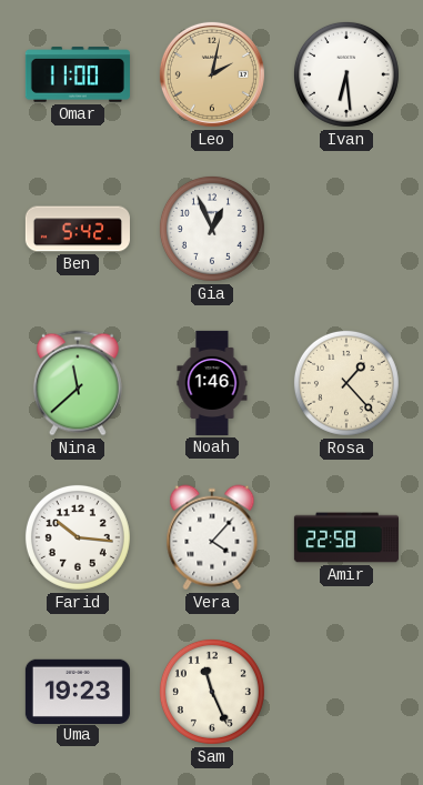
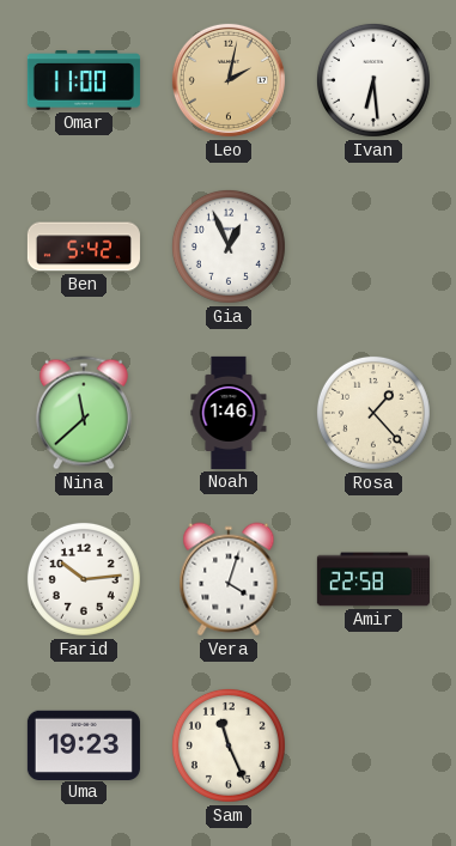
Farid: 10:16 -> 10:14 (84, 579)
Vera: 4:07 -> 4:03 (229, 579)
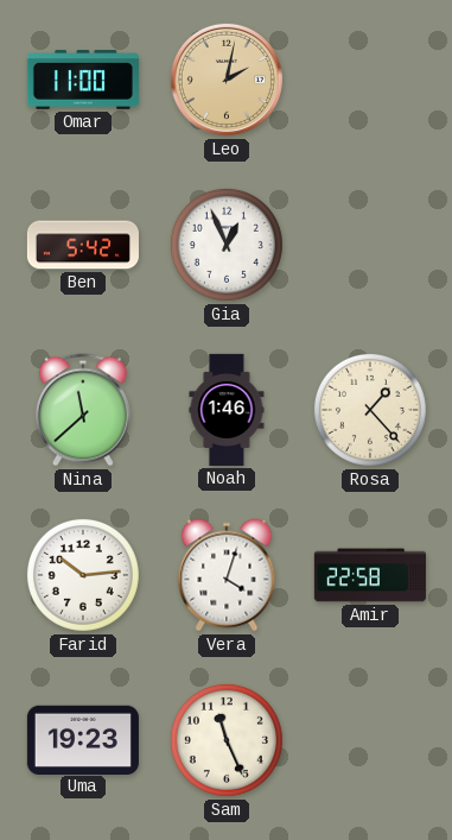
Ivan: 6:29 -> none (373, 80)
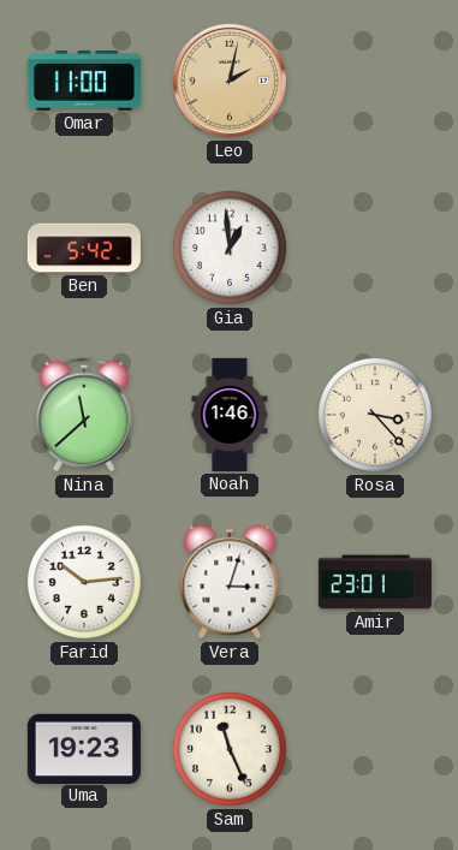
Gia: 12:56 -> 12:59 (230, 248)
Rosa: 1:23 -> 3:23 (375, 415)
Vera: 4:03 -> 3:03 (230, 582)
Amir: 22:58 -> 23:01 (375, 582)
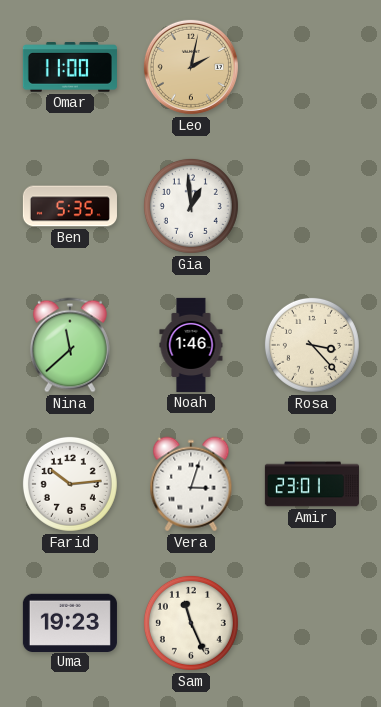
Ben: 5:42 -> 5:35 (70, 206)
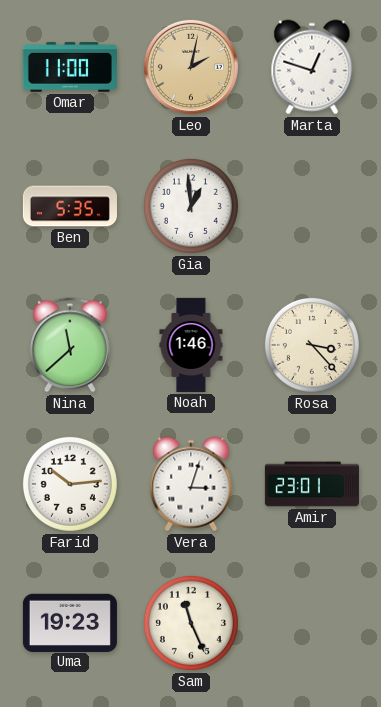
Marta: none -> 12:48 (312, 67)
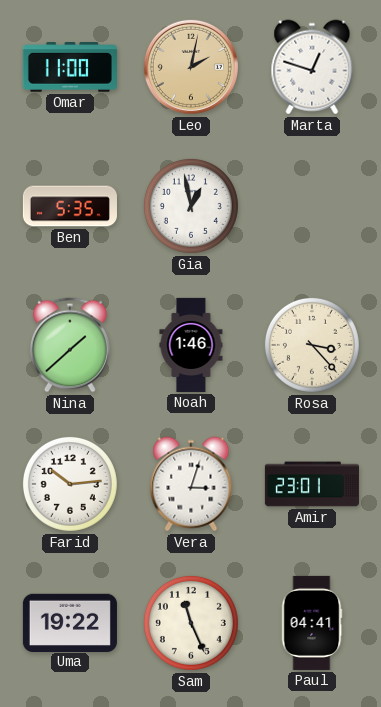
Gia: 12:59 -> 12:58 (191, 206)
Nina: 11:38 -> 1:38 (70, 345)
Uma: 19:23 -> 19:22 (70, 622)
Paul: none -> 04:41 (312, 623)
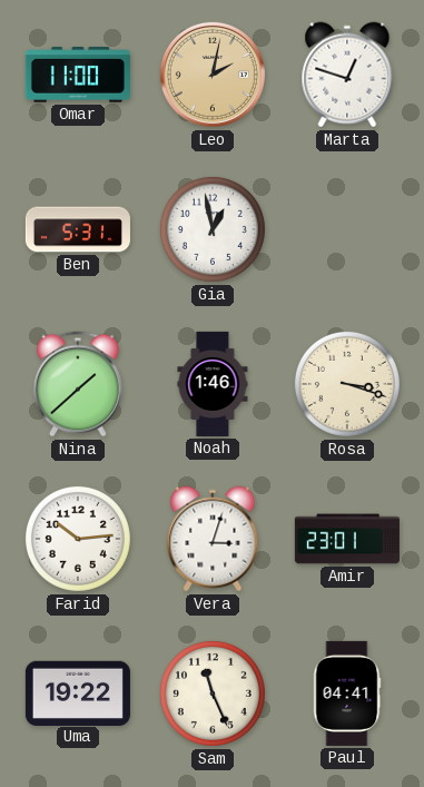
Ben: 5:35 -> 5:31 (78, 229)
Rosa: 3:23 -> 3:18 (347, 384)
